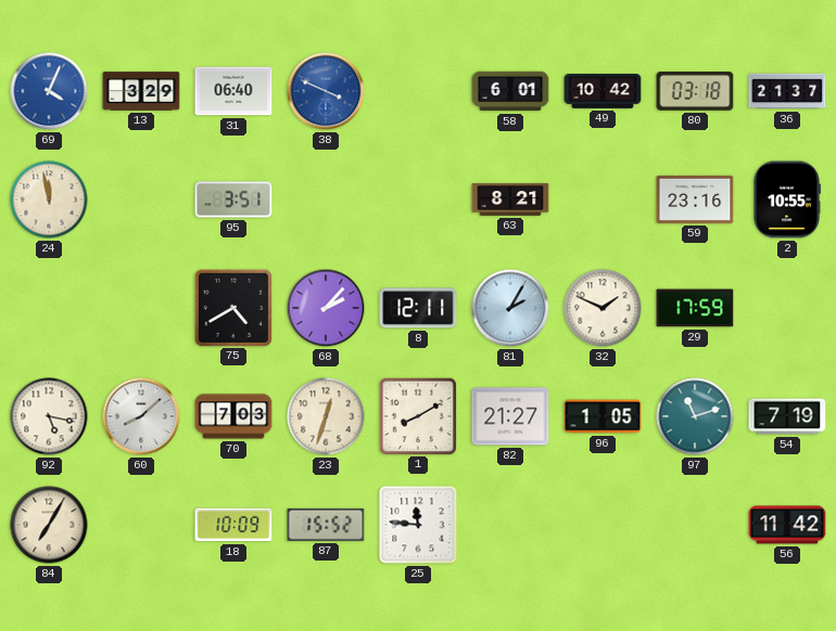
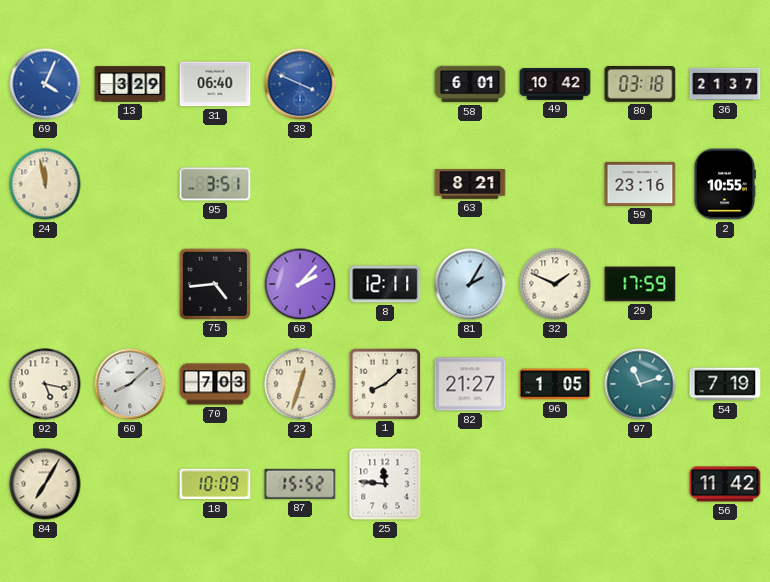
75: 4:40 -> 4:44 (214, 283)
1: 8:10 -> 8:08 (384, 383)
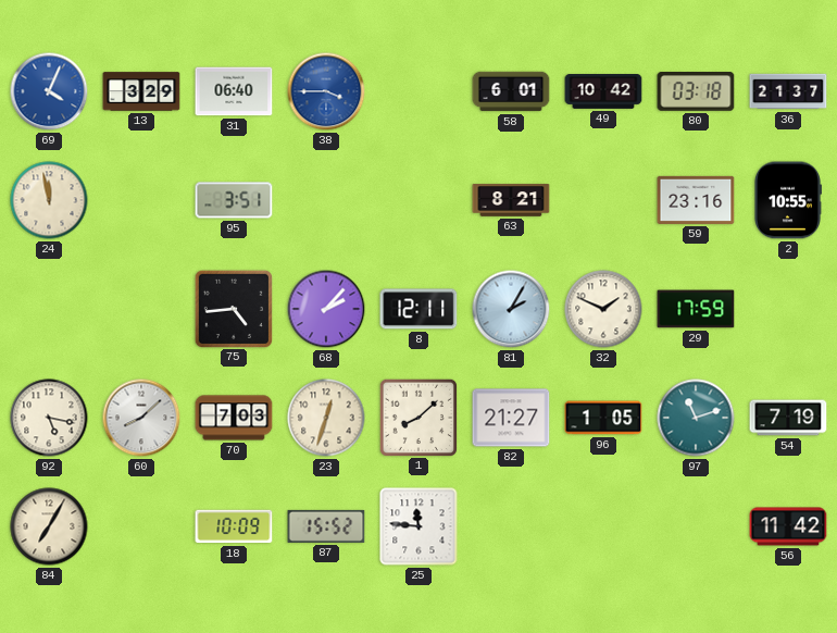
38: 3:49 -> 3:45 (326, 91)
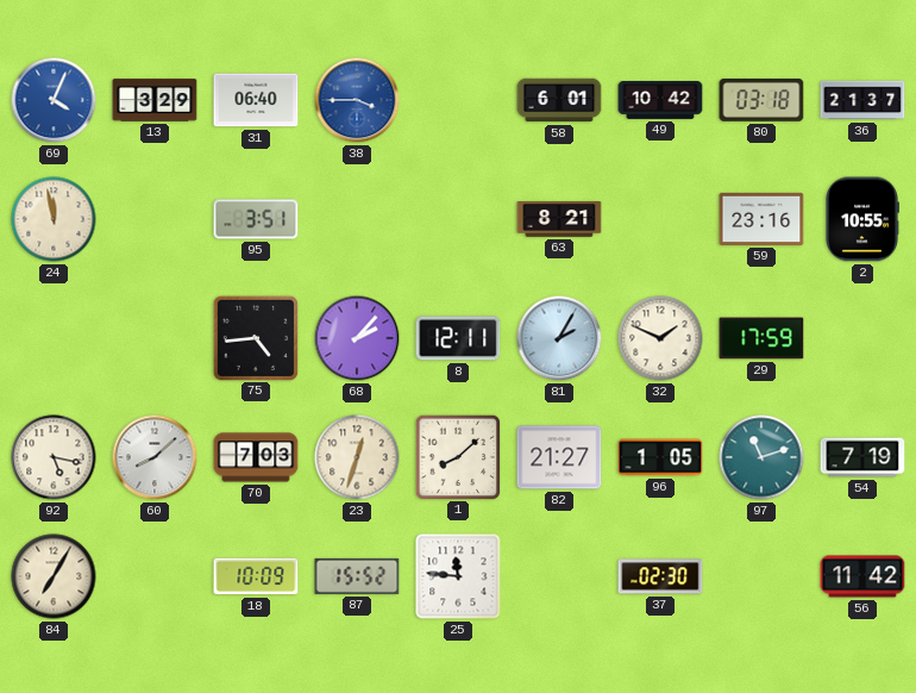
37: none -> 02:30 (660, 576)
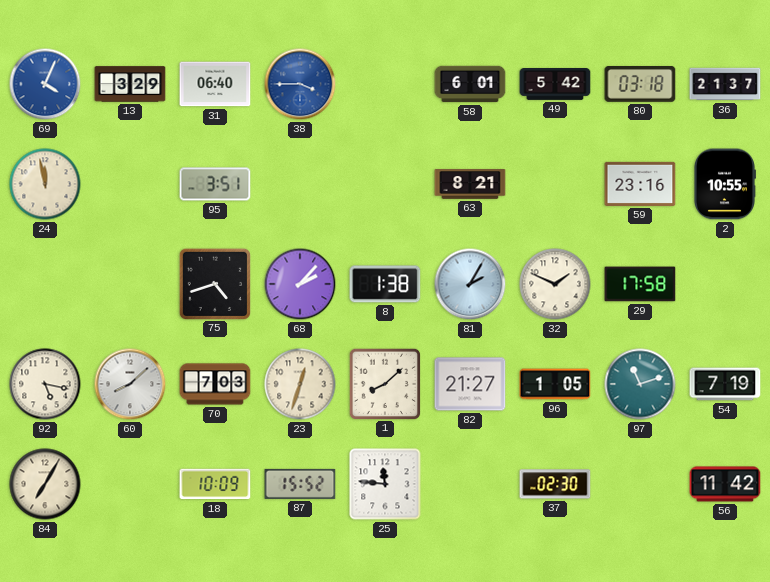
49: 10:42 -> 5:42 (555, 85)
75: 4:44 -> 4:42 (214, 283)
8: 12:11 -> 1:38 (385, 284)
29: 17:59 -> 17:58 (640, 284)
